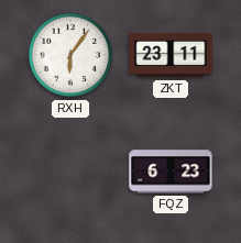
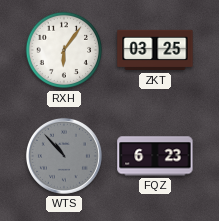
ZKT: 23:11 -> 03:25 (155, 50)
WTS: none -> 10:53 (64, 156)
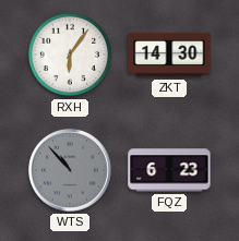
ZKT: 03:25 -> 14:30 (169, 55)
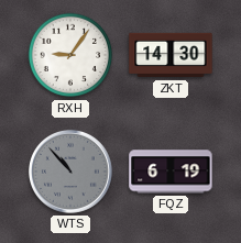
RXH: 6:06 -> 9:06 (70, 55)
FQZ: 6:23 -> 6:19 (171, 172)
